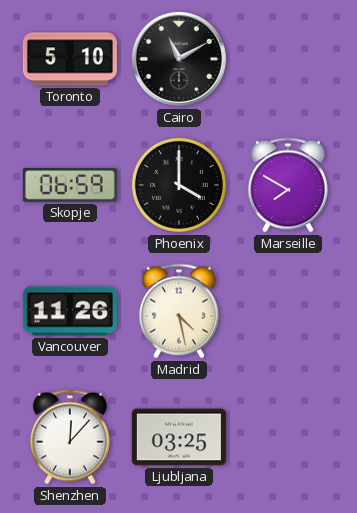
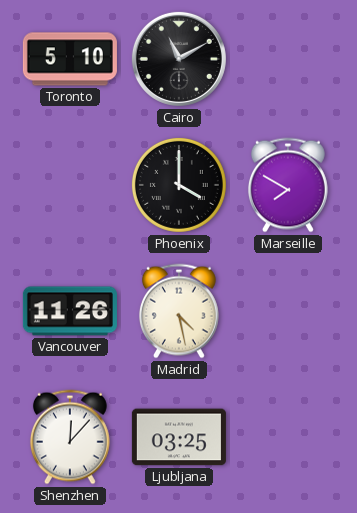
Skopje: 06:59 -> none (70, 186)
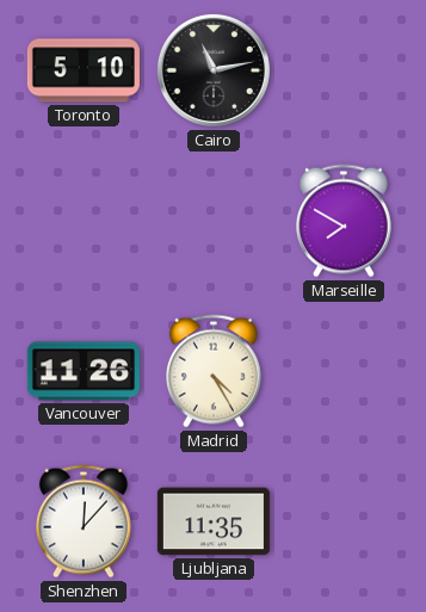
Cairo: 11:10 -> 11:13 (214, 70)
Phoenix: 4:00 -> none (179, 185)
Madrid: 4:28 -> 4:25 (214, 371)
Ljubljana: 03:25 -> 11:35 (214, 521)
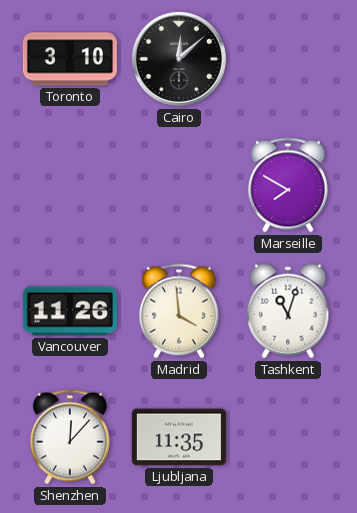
Toronto: 5:10 -> 3:10 (70, 59)
Cairo: 11:13 -> 12:08 (179, 59)
Madrid: 4:25 -> 3:59 (179, 311)
Tashkent: none -> 11:03 (288, 311)
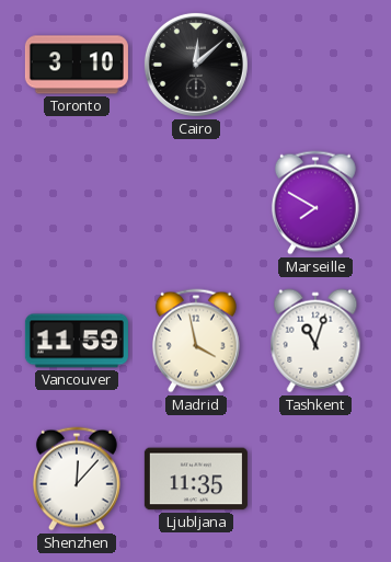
Vancouver: 11:26 -> 11:59 (77, 341)
Madrid: 3:59 -> 3:58 (196, 341)
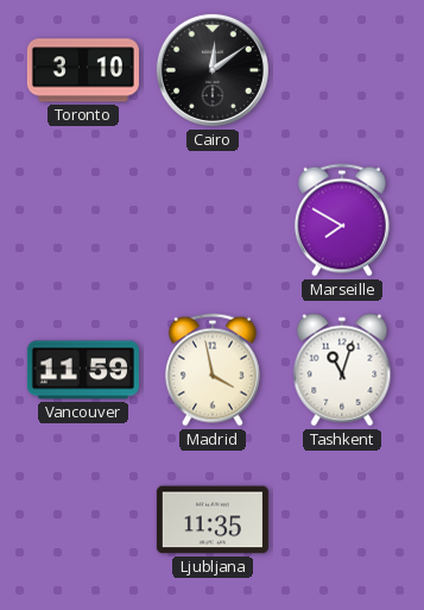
Cairo: 12:08 -> 12:09 (213, 70)
Shenzhen: 12:07 -> none (77, 479)
